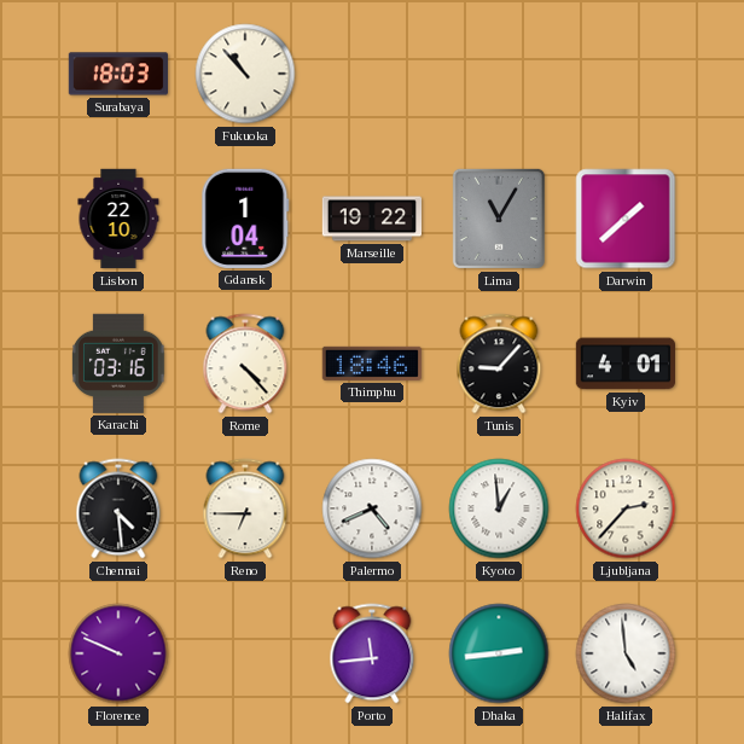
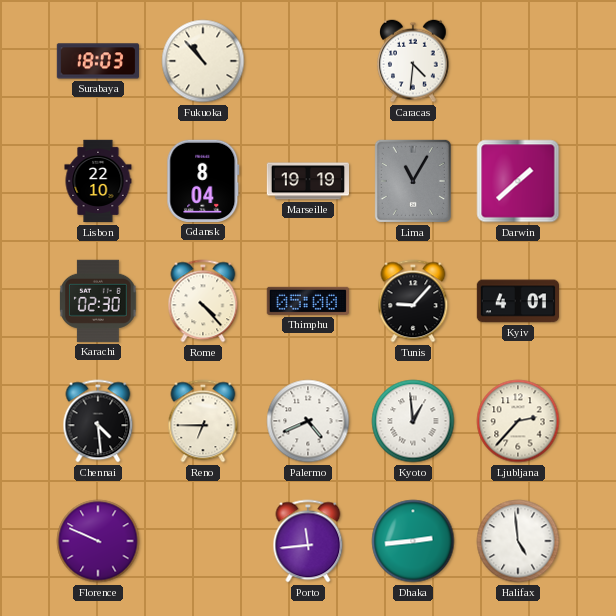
Caracas: none -> 4:31 (413, 61)
Gdansk: 1:04 -> 8:04 (203, 181)
Marseille: 19:22 -> 19:19 (308, 181)
Karachi: 03:16 -> 02:30 (98, 301)
Thimphu: 18:46 -> 05:00 (308, 301)
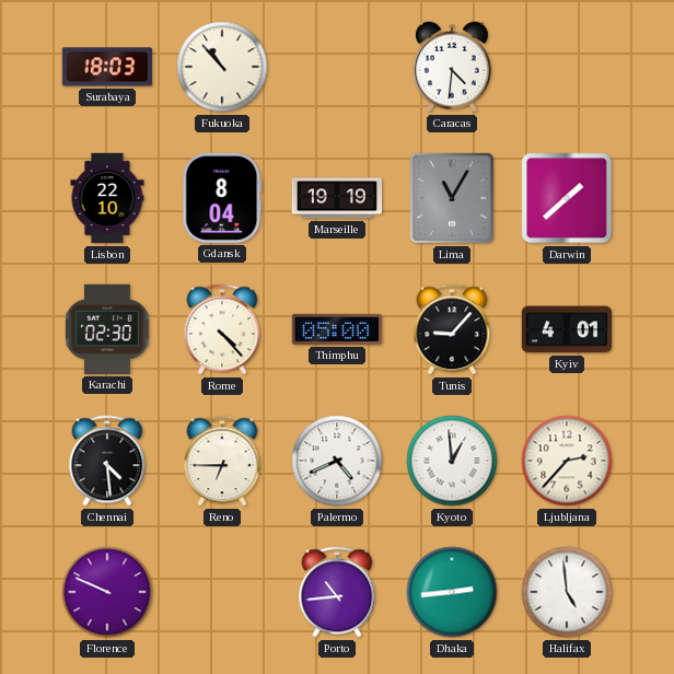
Porto: 11:44 -> 10:44 (337, 592)
